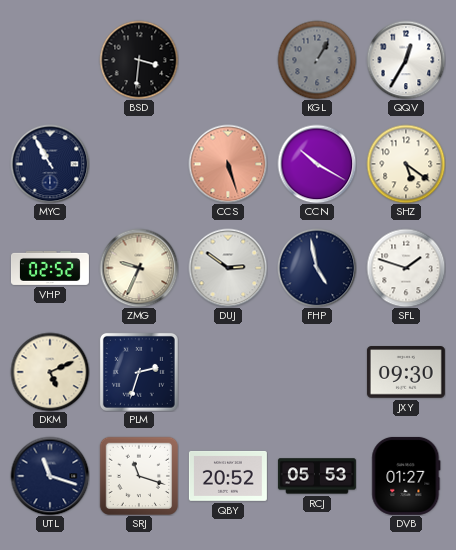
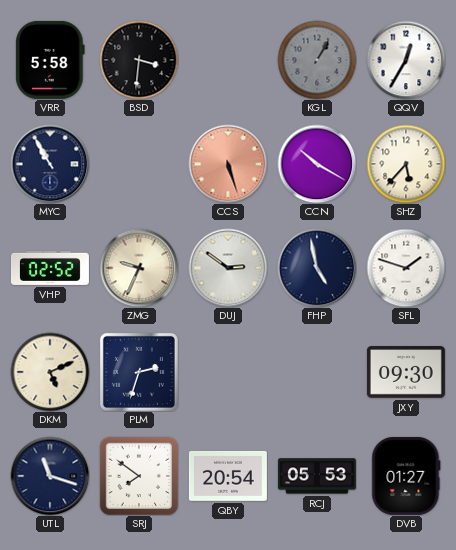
VRR: none -> 5:58 (50, 60)
SHZ: 5:21 -> 5:37 (406, 164)
SRJ: 11:18 -> 7:51 (139, 476)
QBY: 20:52 -> 20:54 (228, 476)
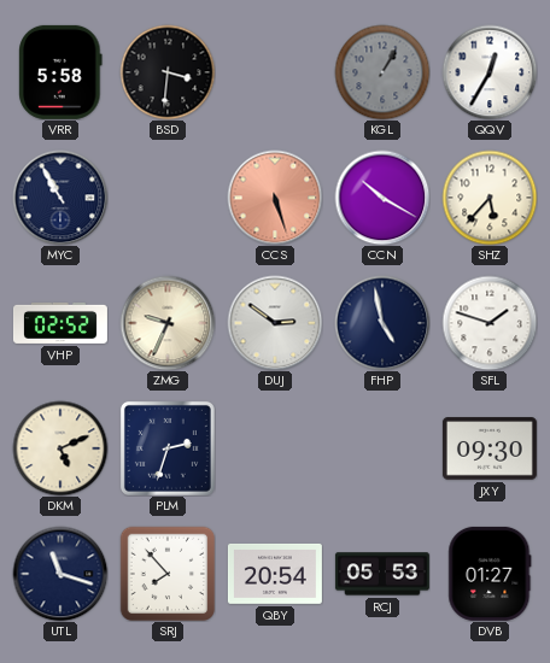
SRJ: 7:51 -> 7:53 (168, 574)
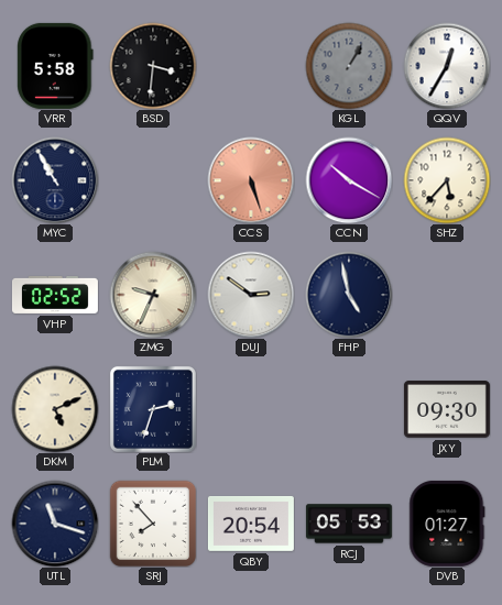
SFL: 1:48 -> none (490, 323)
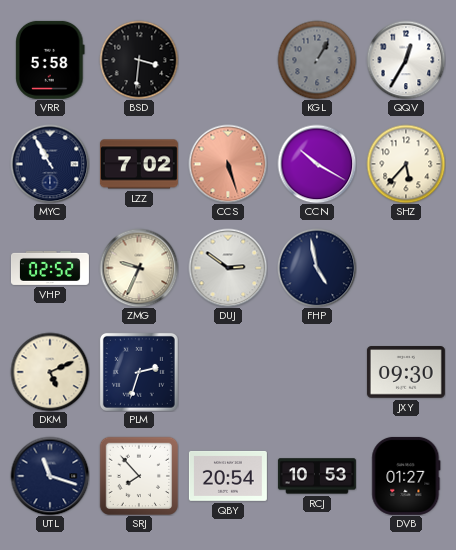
LZZ: none -> 7:02 (139, 164)
RCJ: 05:53 -> 10:53 (317, 476)
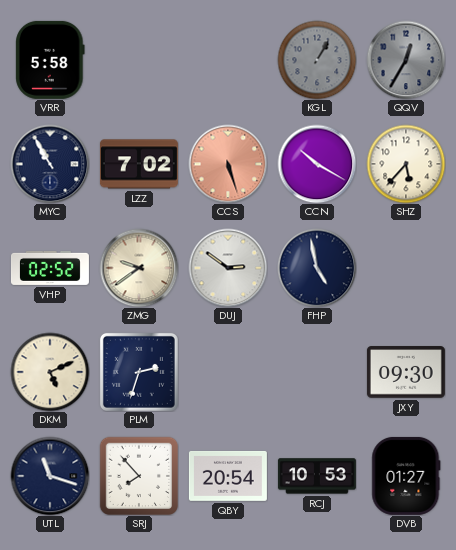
BSD: 3:31 -> none (139, 60)
QQV dial: white -> grey (406, 60)
ZMG: 9:34 -> 9:39 (139, 268)
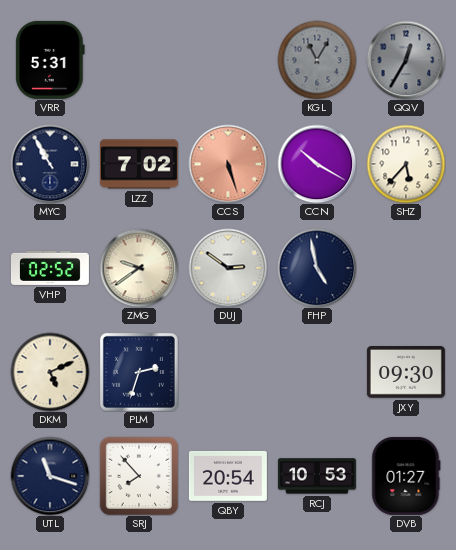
VRR: 5:58 -> 5:31 (50, 60)
KGL: 1:05 -> 11:05 (317, 60)
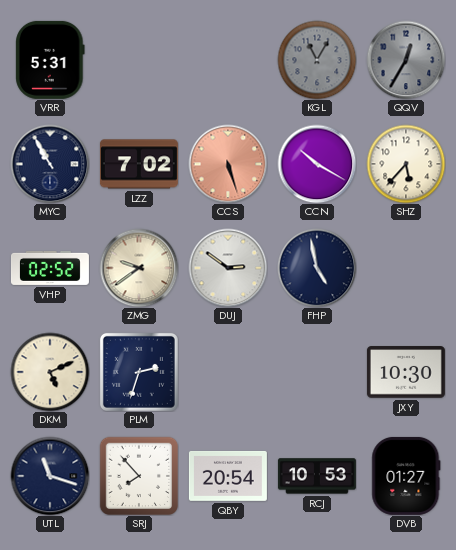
JXY: 09:30 -> 10:30 (406, 372)
